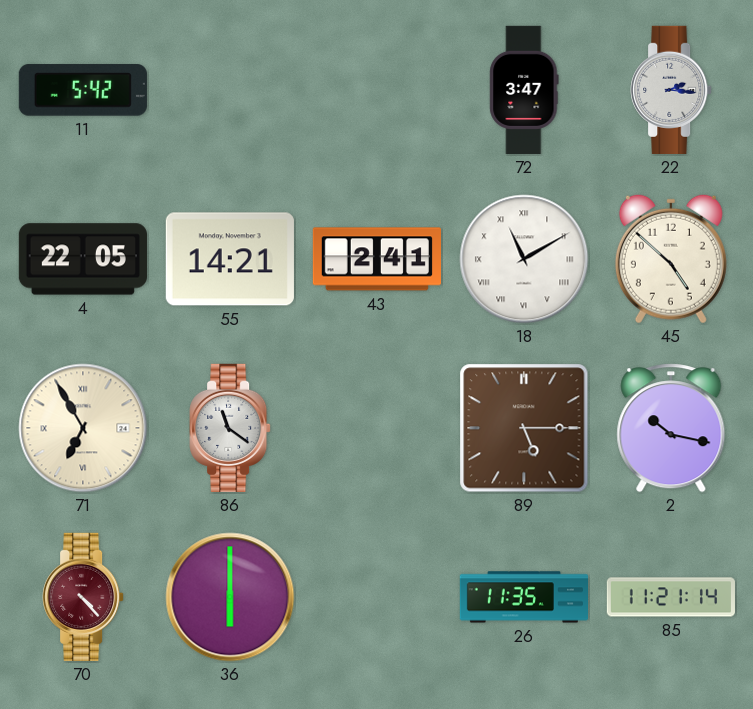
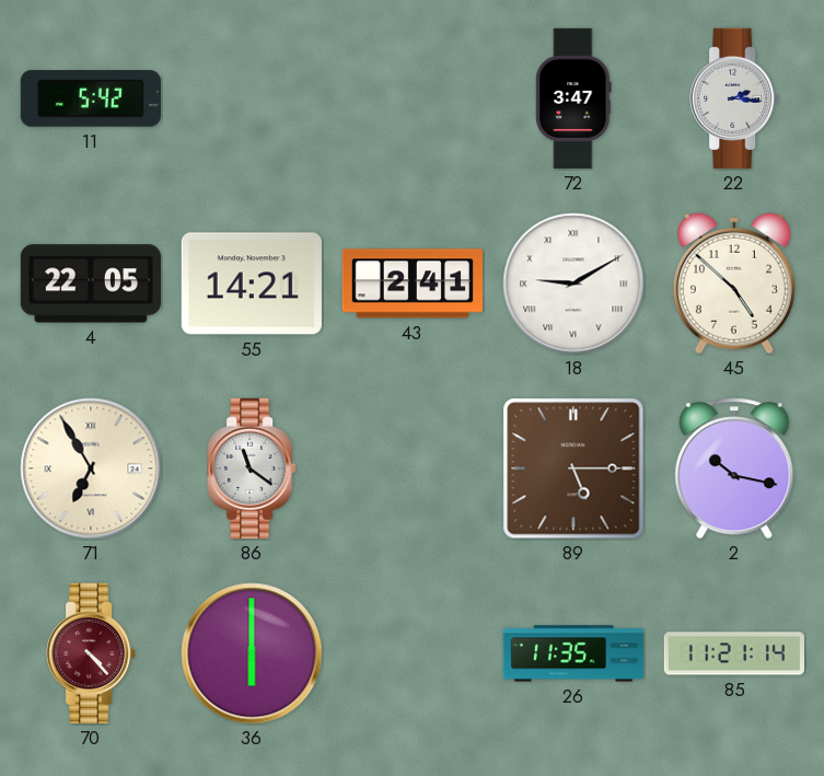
18: 11:10 -> 9:10 (573, 283)
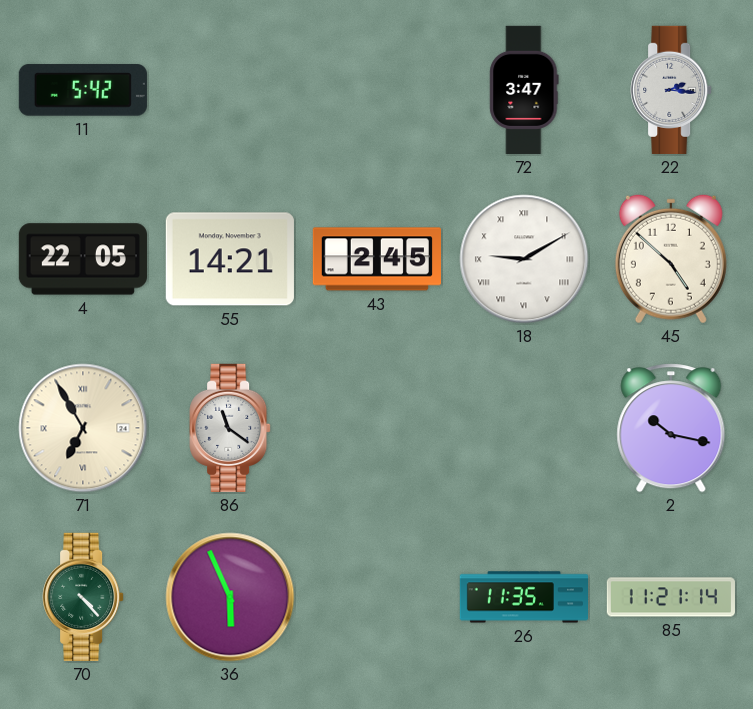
43: 2:41 -> 2:45 (377, 259)
89: 5:15 -> none (573, 468)
70 dial: burgundy -> green (83, 597)
36: 6:00 -> 5:56 (230, 597)
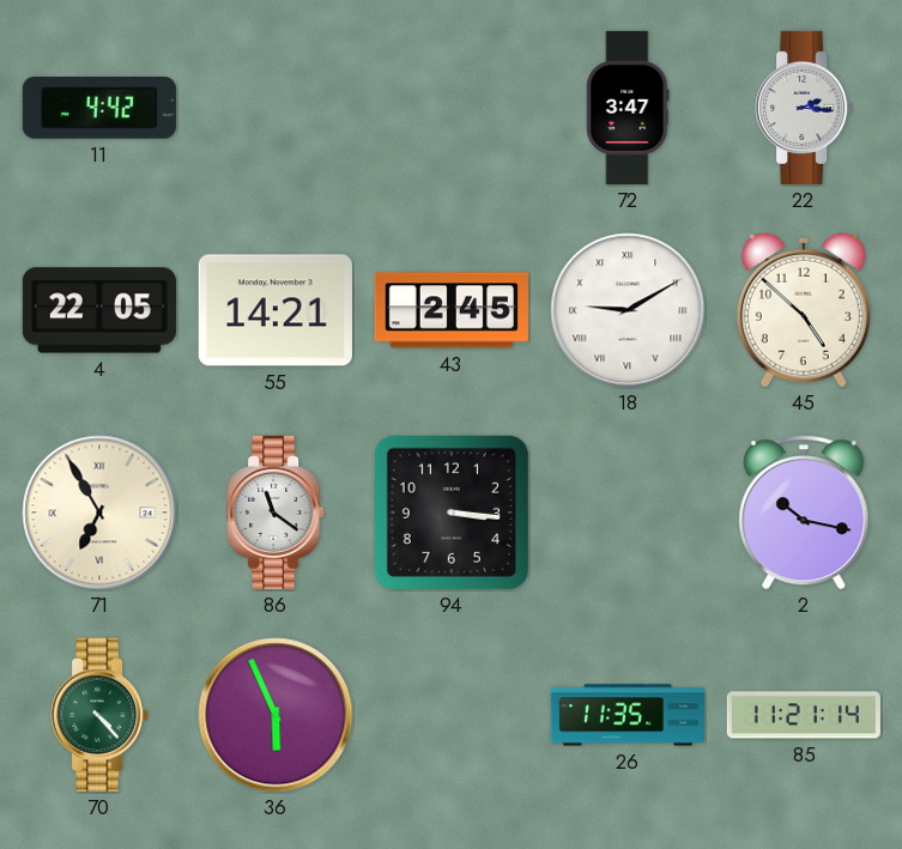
11: 5:42 -> 4:42 (99, 108)
94: none -> 3:16 (452, 513)
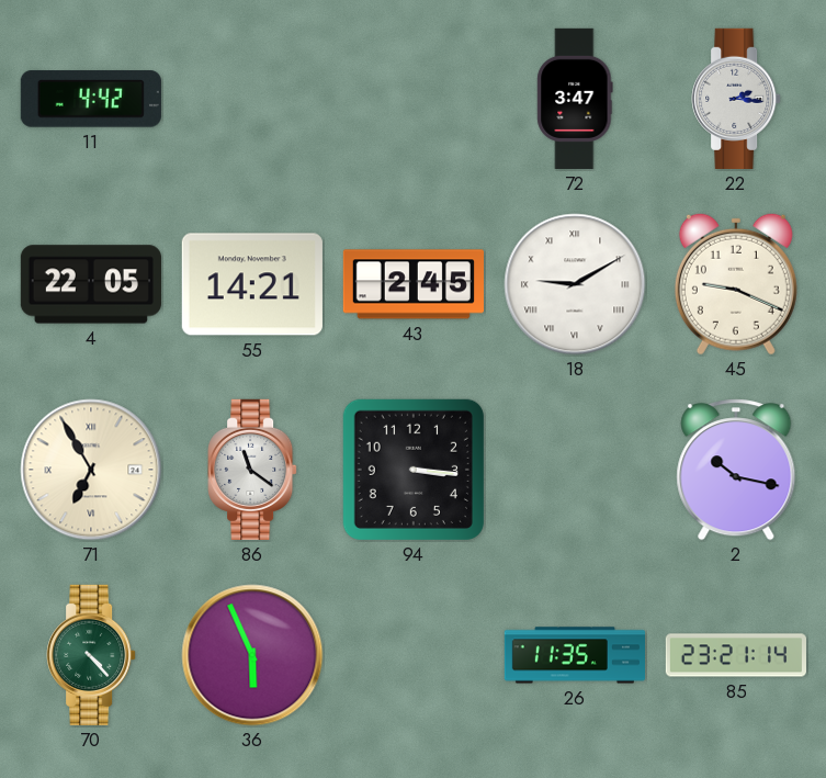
45: 4:52 -> 9:19 (736, 284)
85: 11:21 -> 23:21 (736, 655)
